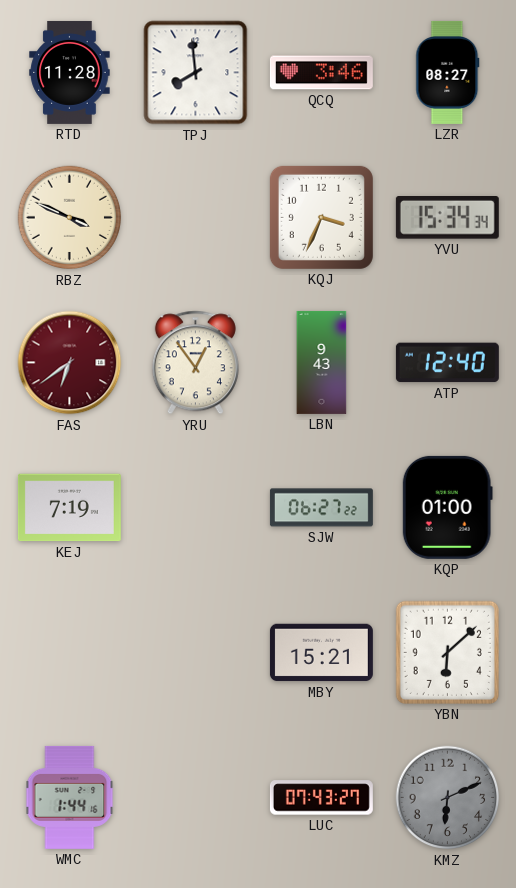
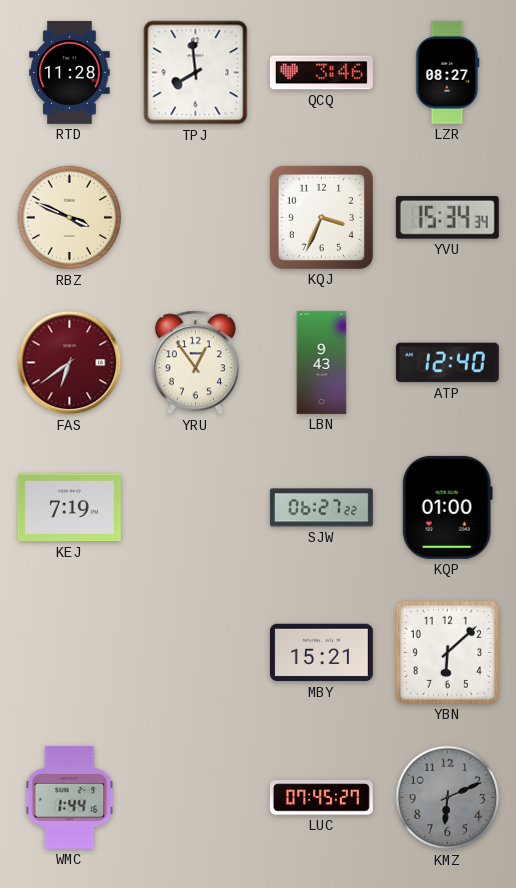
LUC: 07:43 -> 07:45 (321, 798)
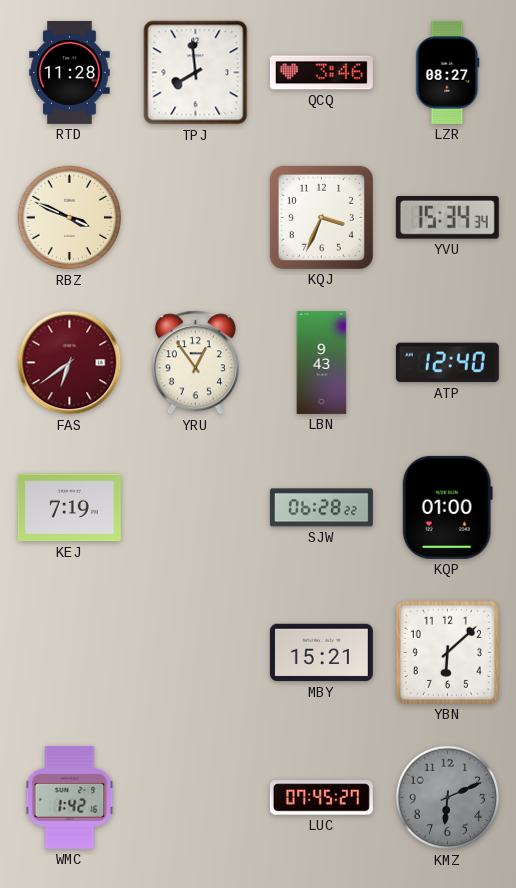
SJW: 06:27 -> 06:28 (321, 508)
WMC: 1:44 -> 1:42 (70, 797)
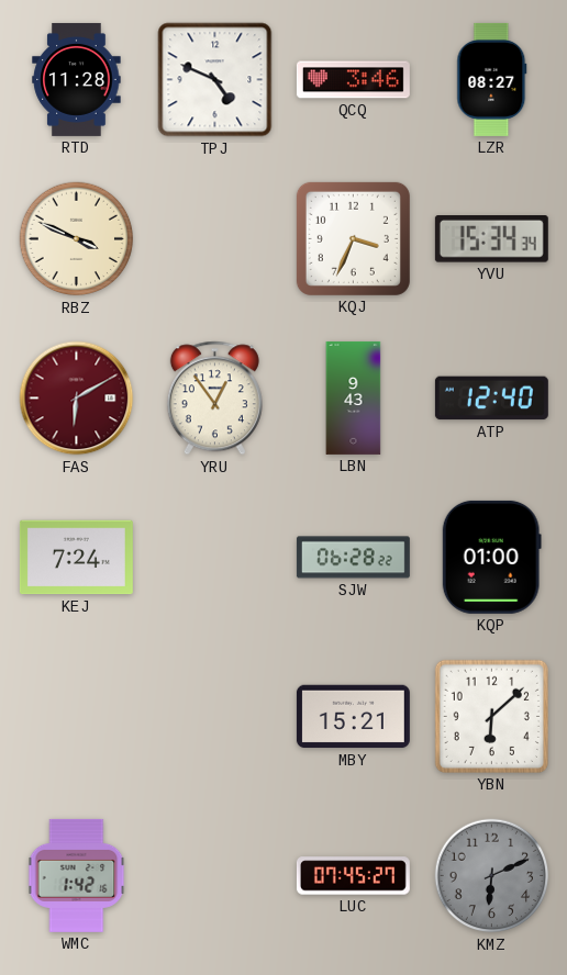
TPJ: 7:59 -> 4:49 (215, 80)
FAS: 6:39 -> 6:10 (77, 399)
KEJ: 7:19 -> 7:24 (76, 558)
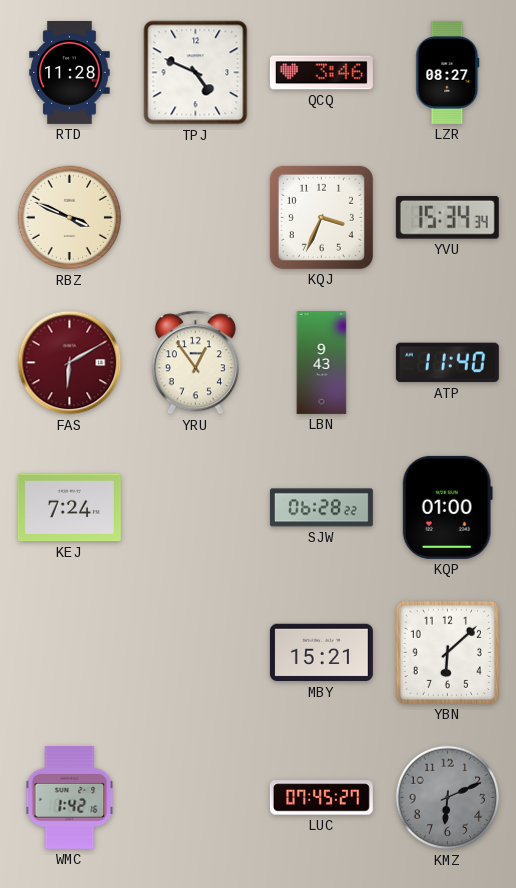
ATP: 12:40 -> 11:40 (447, 363)
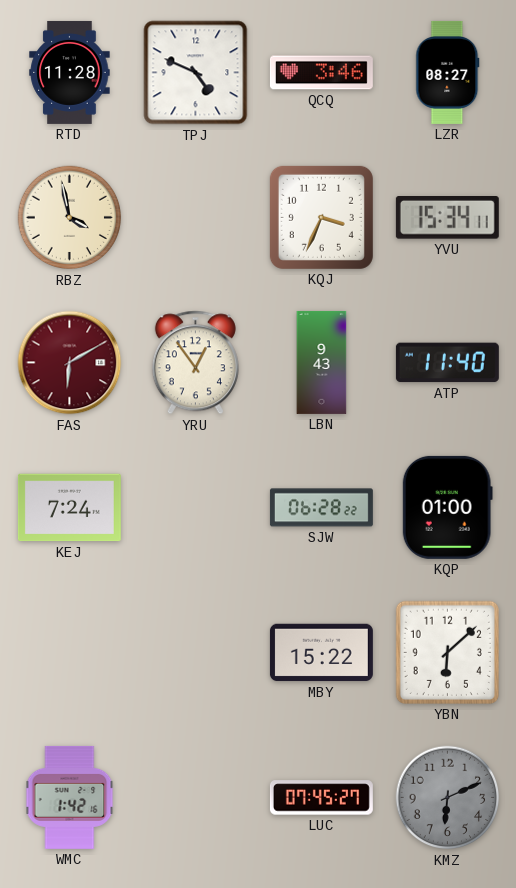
RBZ: 3:49 -> 3:58 (70, 218)
YVU: 15:34:34 -> 15:34:11 (447, 218)
MBY: 15:21 -> 15:22 (321, 653)
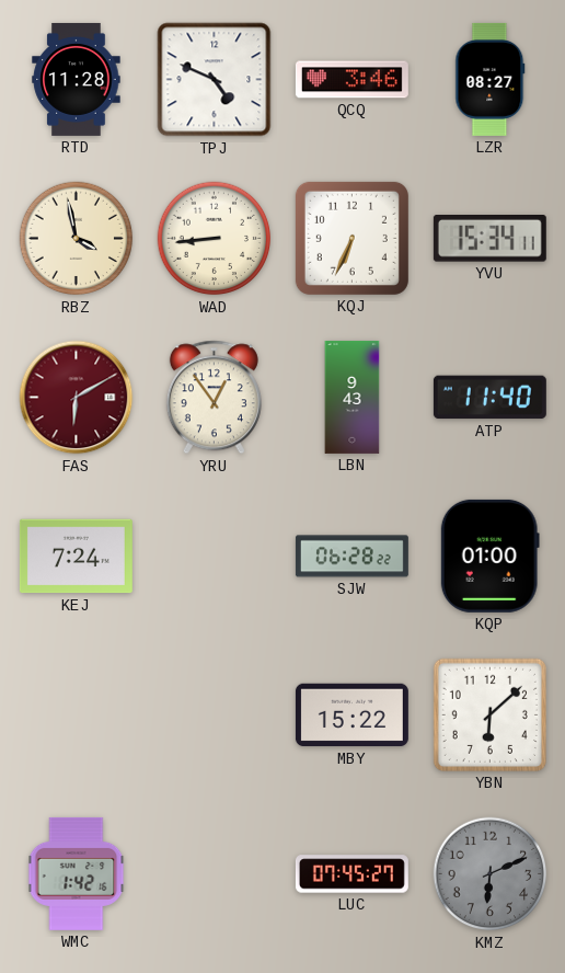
WAD: none -> 8:44 (215, 239)
KQJ: 3:34 -> 6:34 (351, 238)
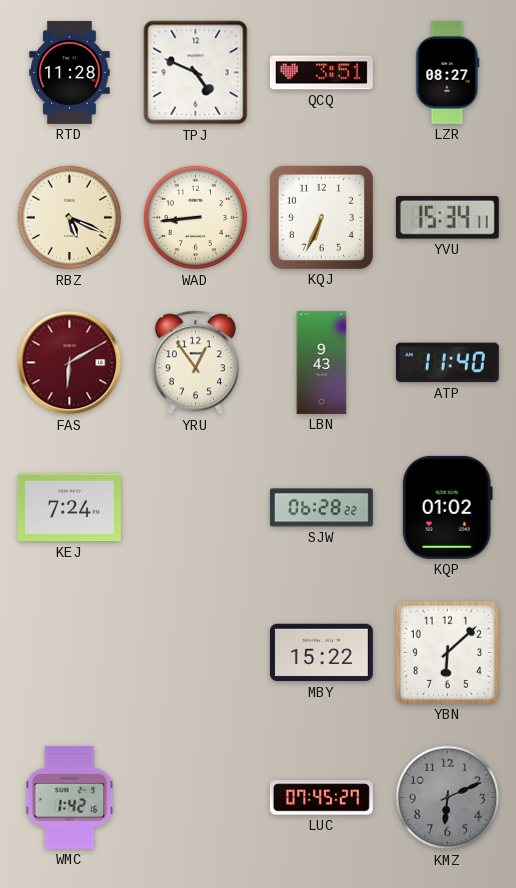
QCQ: 3:46 -> 3:51 (321, 73)
RBZ: 3:58 -> 5:19 (70, 218)
KQP: 01:00 -> 01:02 (447, 507)
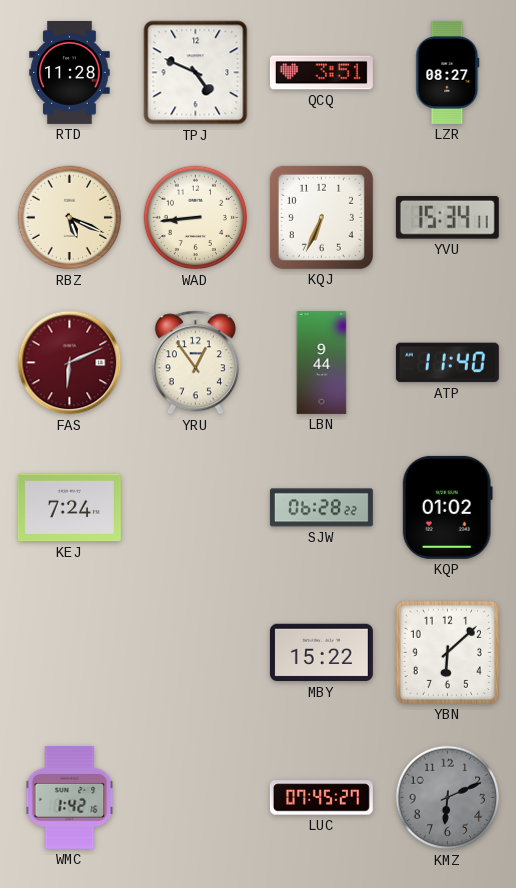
FAS: 6:10 -> 6:11 (70, 363)
LBN: 9:43 -> 9:44 (322, 362)
